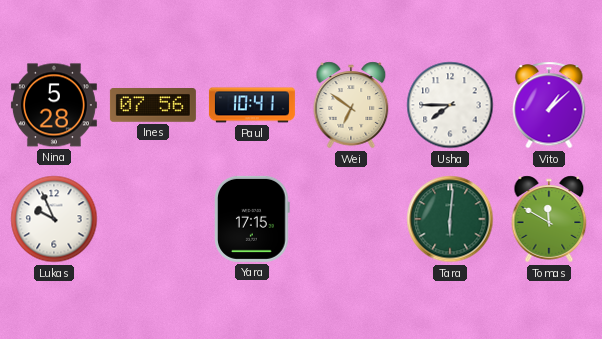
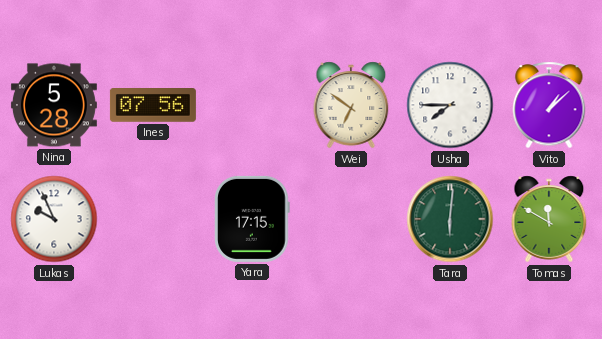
Paul: 10:41 -> none (252, 105)
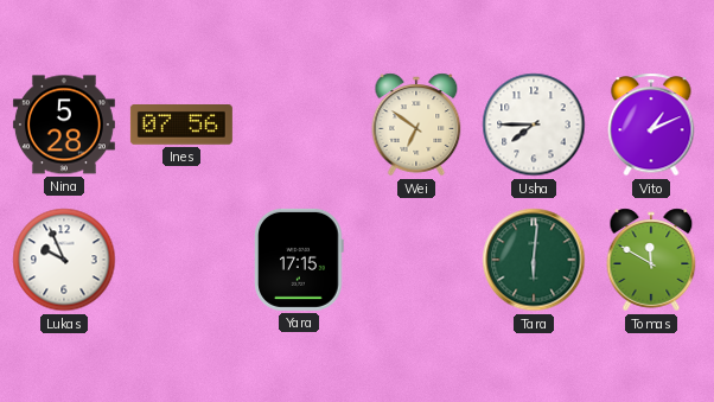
Vito: 1:08 -> 1:11 (651, 125)
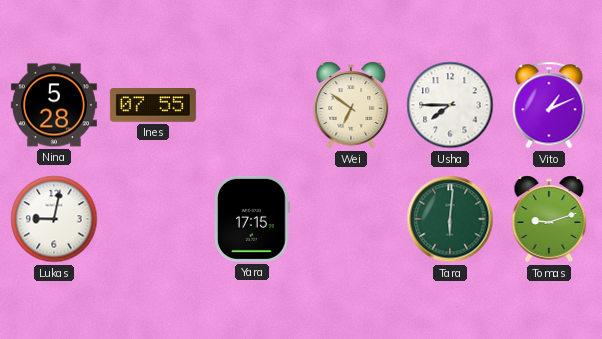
Ines: 07:56 -> 07:55 (153, 106)
Lukas: 9:56 -> 9:02 (54, 219)
Tomas: 11:50 -> 9:12 (549, 219)
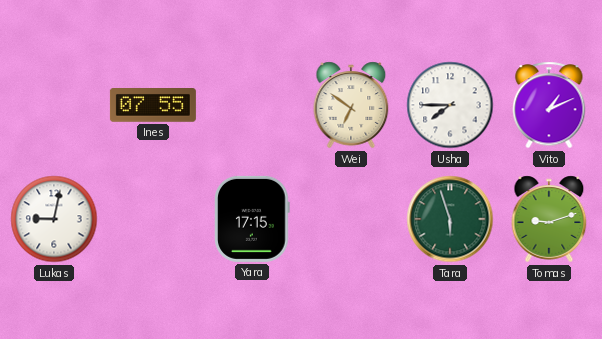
Nina: 5:28 -> none (54, 105)
Tara: 6:01 -> 5:57 (450, 219)
